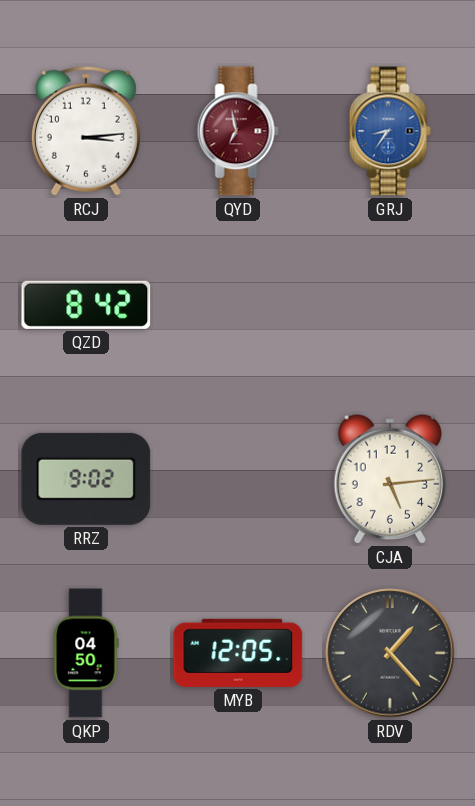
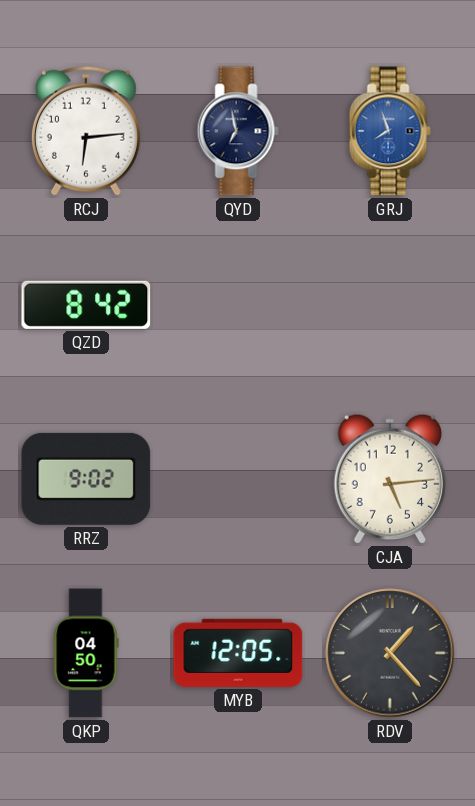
RCJ: 3:14 -> 6:14 (86, 131)
QYD dial: burgundy -> navy (238, 131)
GRJ: 8:36 -> 7:57 (390, 131)
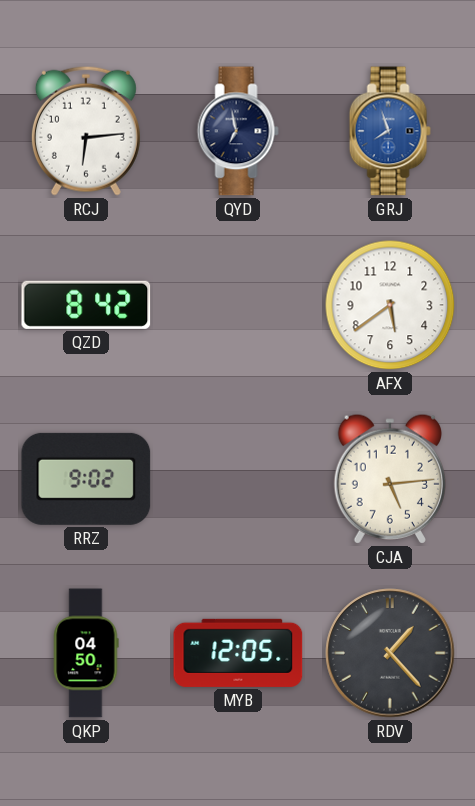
AFX: none -> 5:39 (390, 305)
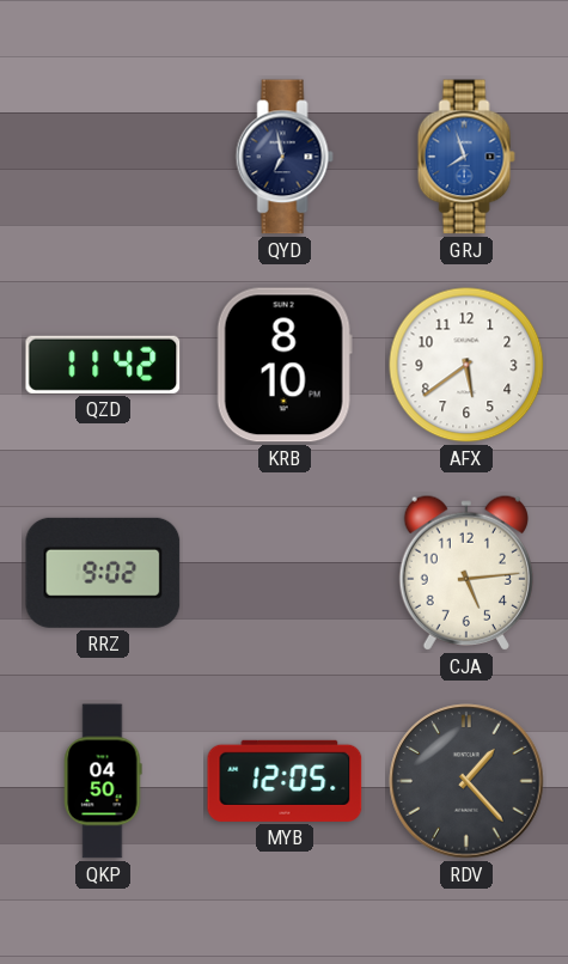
RCJ: 6:14 -> none (86, 131)
QZD: 8:42 -> 11:42 (103, 365)
KRB: none -> 8:10 (285, 365)
